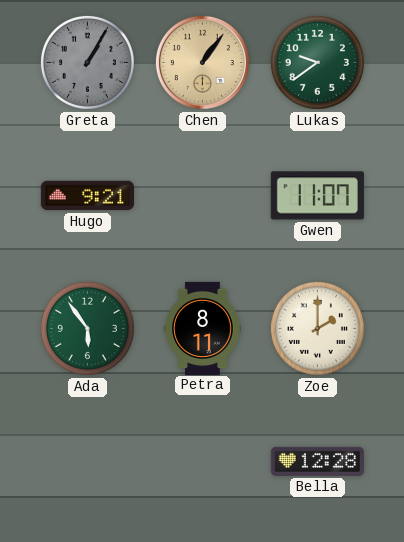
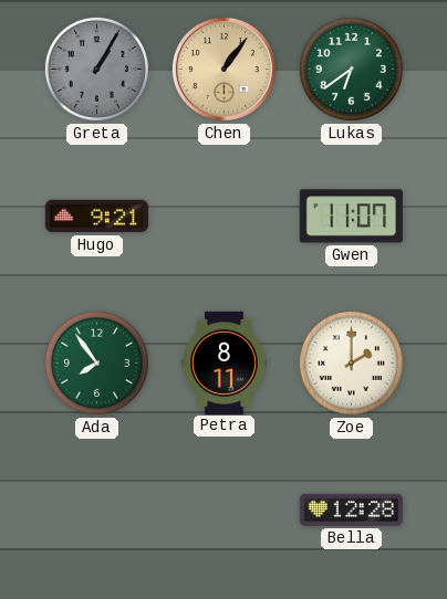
Lukas: 9:39 -> 6:39 (351, 69)
Ada: 5:54 -> 7:54 (96, 362)
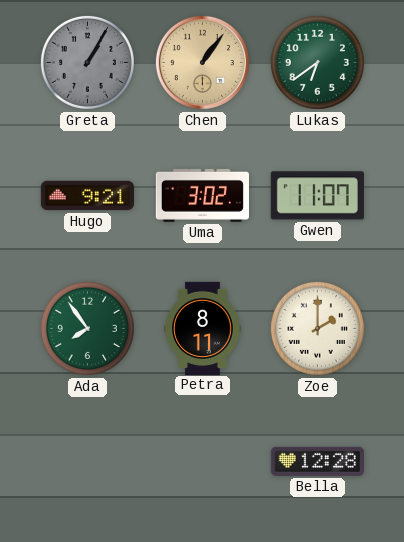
Uma: none -> 3:02 (202, 195)
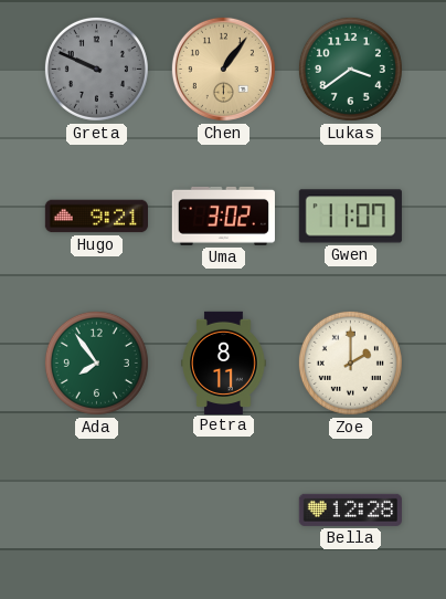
Greta: 1:05 -> 9:49 (96, 69)
Lukas: 6:39 -> 3:39 (350, 69)
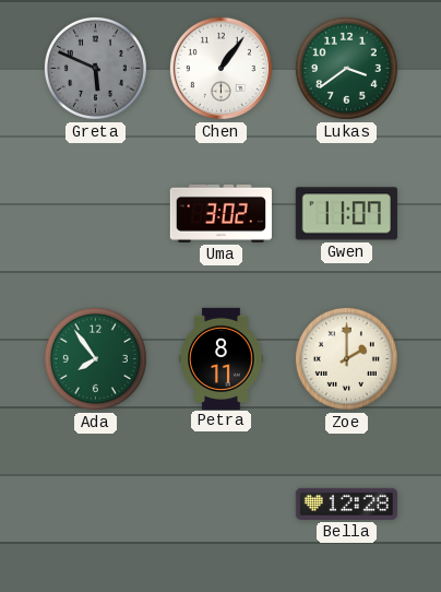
Greta: 9:49 -> 5:49 (95, 68)
Chen dial: champagne -> white (221, 68)
Hugo: 9:21 -> none (96, 217)
